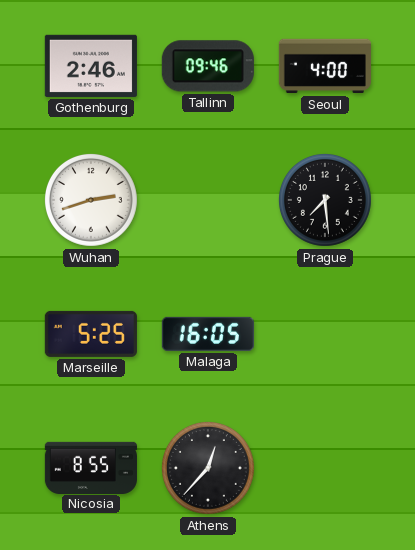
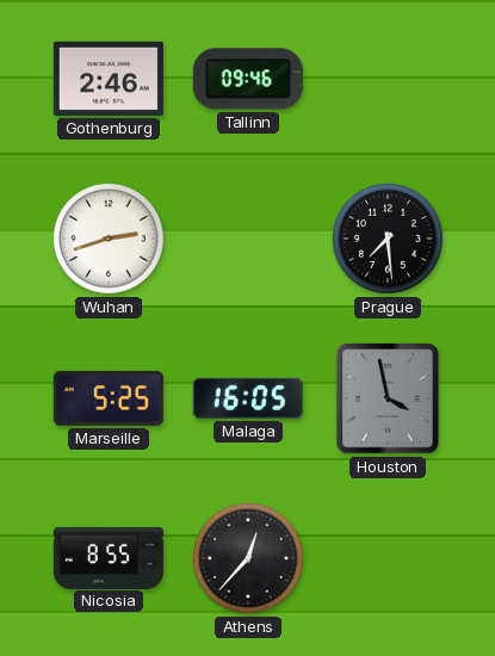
Seoul: 4:00 -> none (325, 66)
Houston: none -> 3:58 (388, 398)
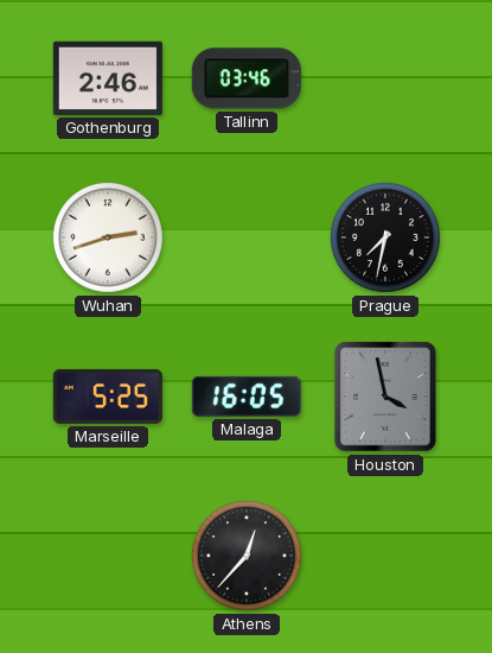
Tallinn: 09:46 -> 03:46 (247, 78)
Prague: 7:29 -> 7:32 (385, 237)
Nicosia: 8:55 -> none (109, 557)
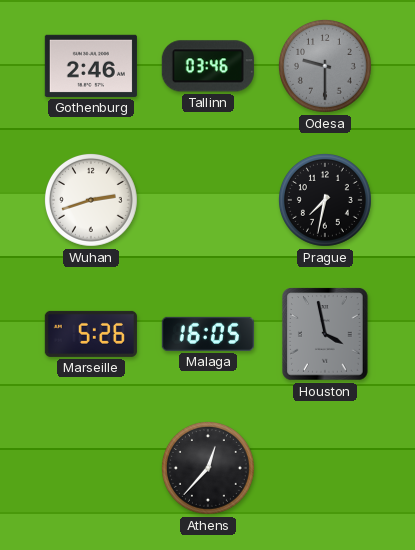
Odesa: none -> 9:30 (325, 66)
Marseille: 5:25 -> 5:26 (91, 334)
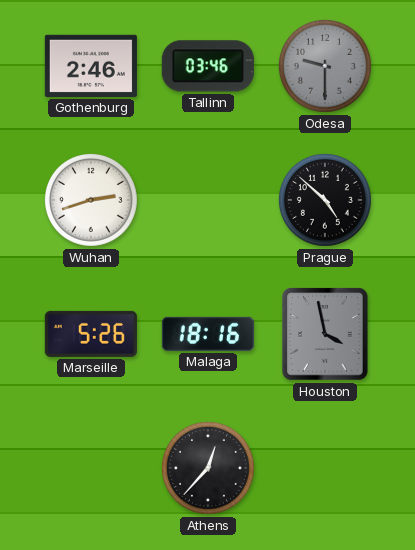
Prague: 7:32 -> 4:52 (325, 200)
Malaga: 16:05 -> 18:16 (208, 334)
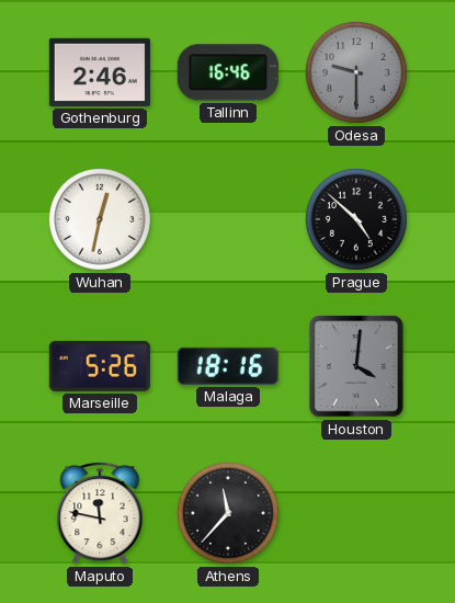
Tallinn: 03:46 -> 16:46 (228, 72)
Wuhan: 2:42 -> 12:32 (100, 219)
Houston: 3:58 -> 4:01 (356, 366)
Maputo: none -> 11:47 (100, 513)
Athens: 12:37 -> 11:37 (228, 513)
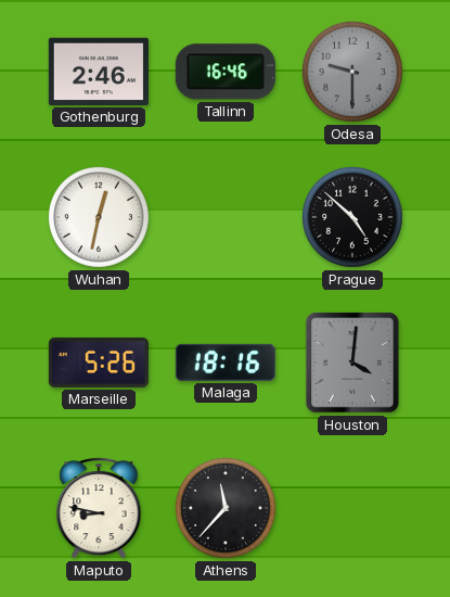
Maputo: 11:47 -> 8:47 (99, 508)
